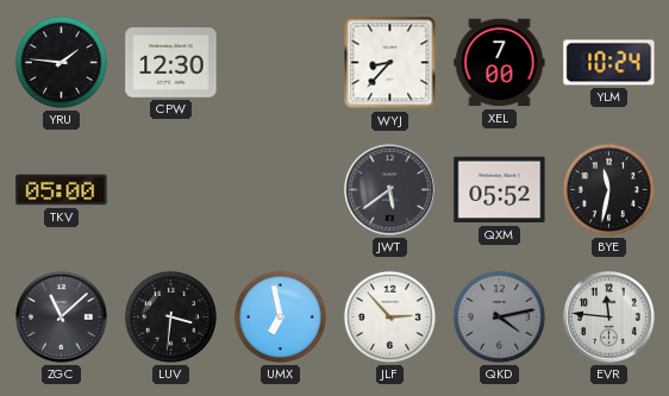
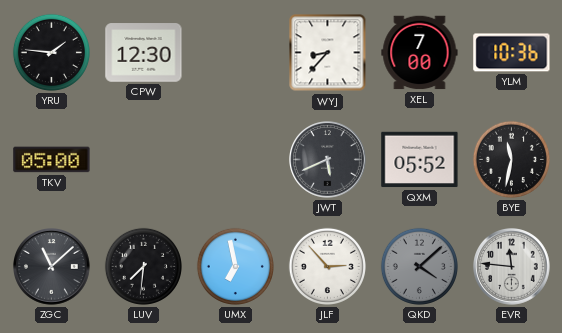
YLM: 10:24 -> 10:36 (512, 53)
JWT: 5:39 -> 5:41 (328, 160)
LUV: 3:31 -> 7:31 (143, 266)
QKD: 4:13 -> 4:08 (419, 266)
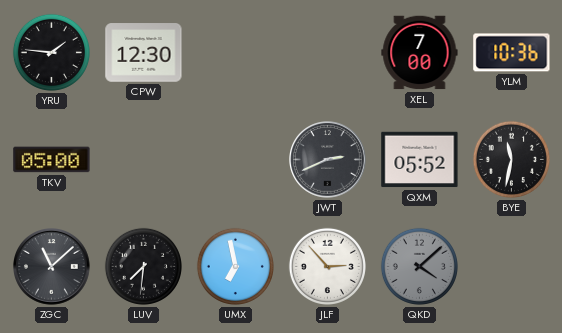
WYJ: 8:37 -> none (328, 53)
JWT: 5:41 -> 2:41 (328, 160)
EVR: 11:46 -> none (512, 267)
